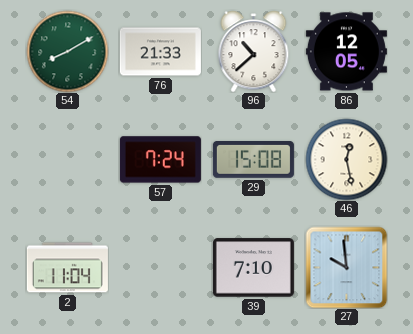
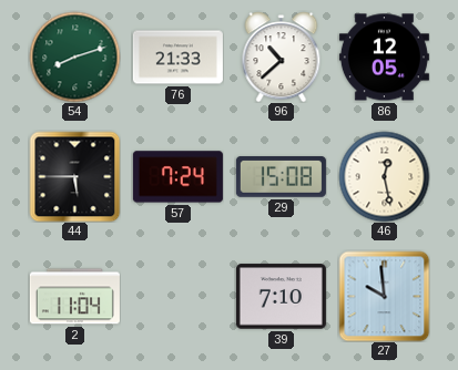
54: 8:10 -> 8:12 (74, 56)
44: none -> 5:45 (74, 176)
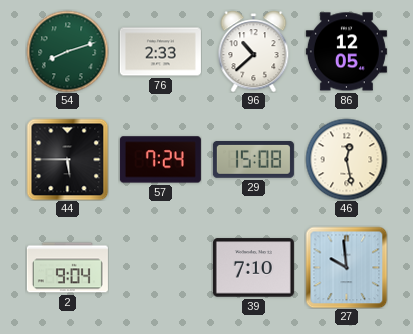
76: 21:33 -> 2:33 (160, 52)
2: 11:04 -> 9:04 (67, 268)
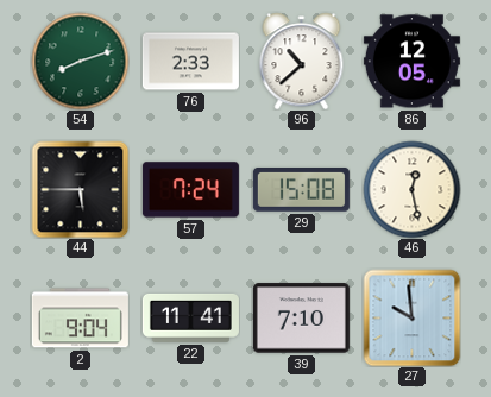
22: none -> 11:41 (190, 317)
